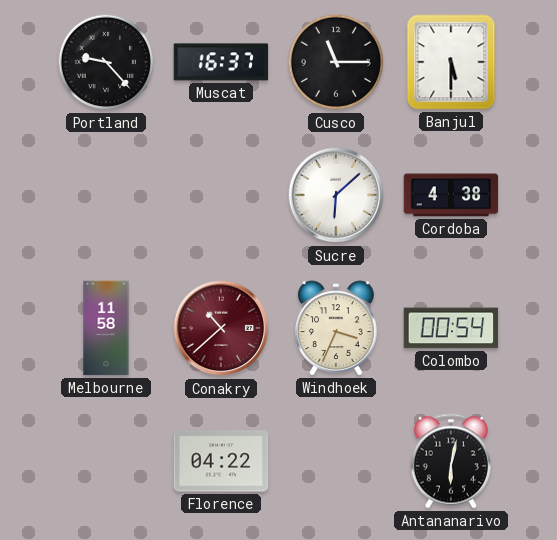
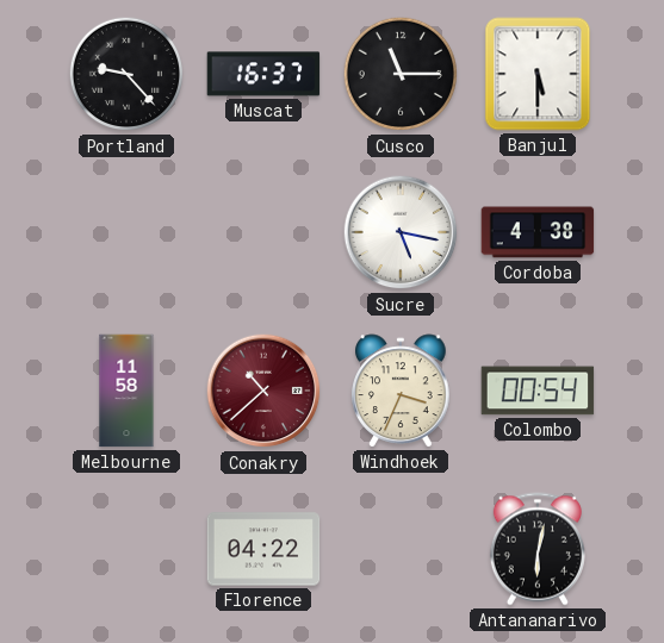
Sucre: 6:08 -> 5:17 (401, 232)
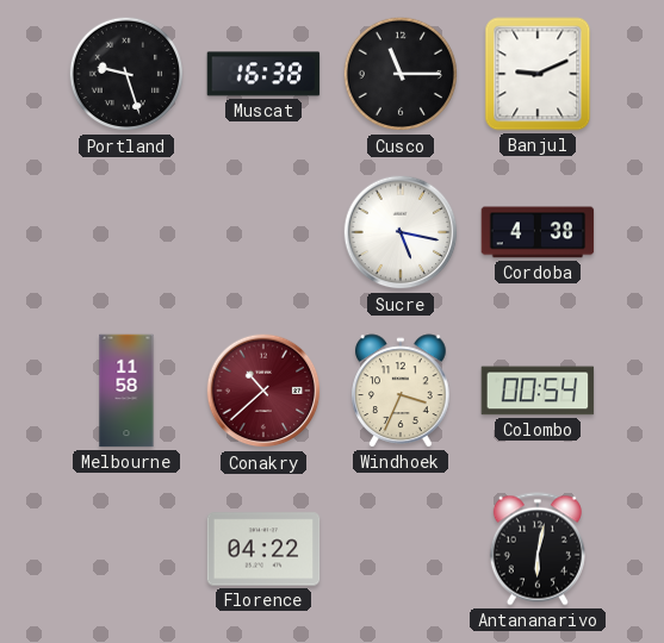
Portland: 9:23 -> 9:27 (126, 74)
Muscat: 16:37 -> 16:38 (263, 74)
Banjul: 5:30 -> 9:11 (538, 74)
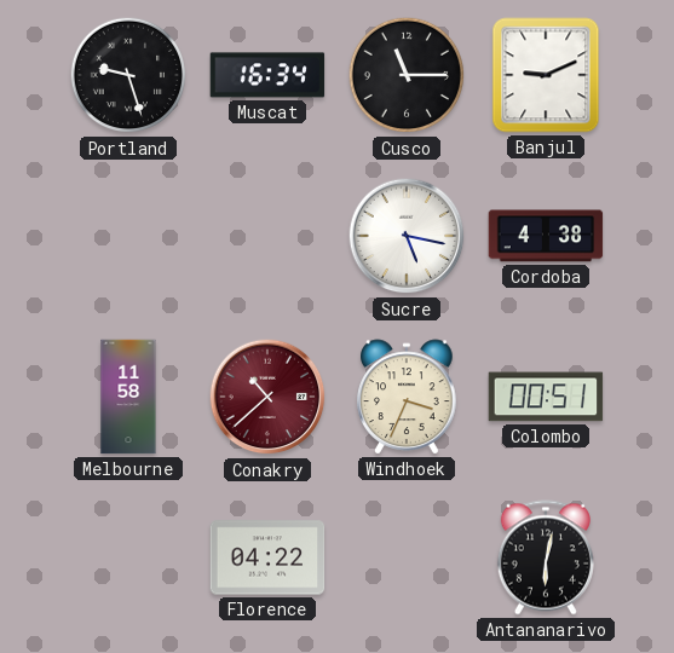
Muscat: 16:38 -> 16:34 (267, 75)
Colombo: 00:54 -> 00:51 (546, 397)
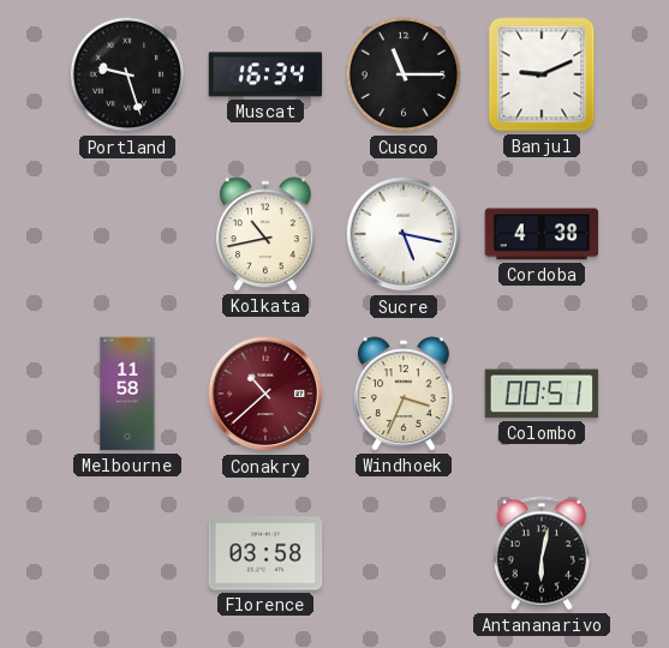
Kolkata: none -> 10:43 (265, 234)
Florence: 04:22 -> 03:58 (265, 553)
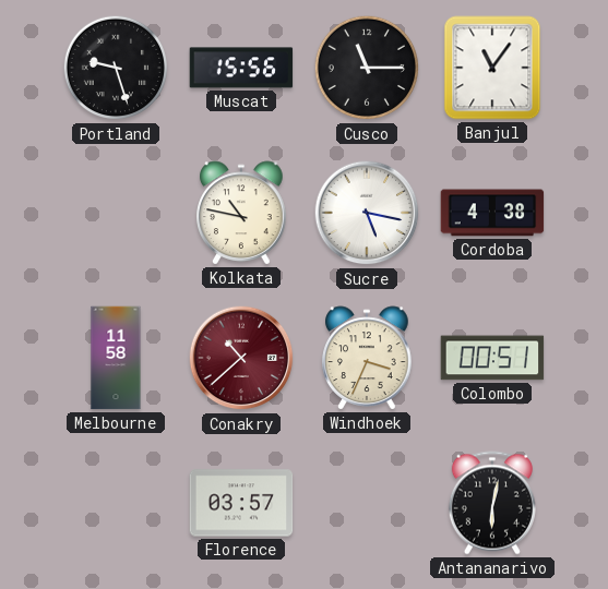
Muscat: 16:34 -> 15:56 (241, 68)
Banjul: 9:11 -> 11:06 (492, 68)
Kolkata: 10:43 -> 10:47 (241, 213)
Florence: 03:58 -> 03:57 (241, 503)
